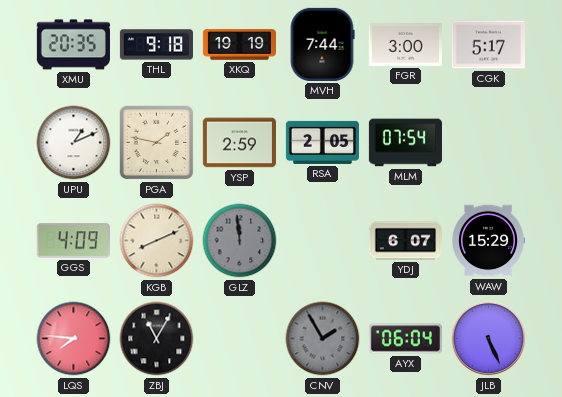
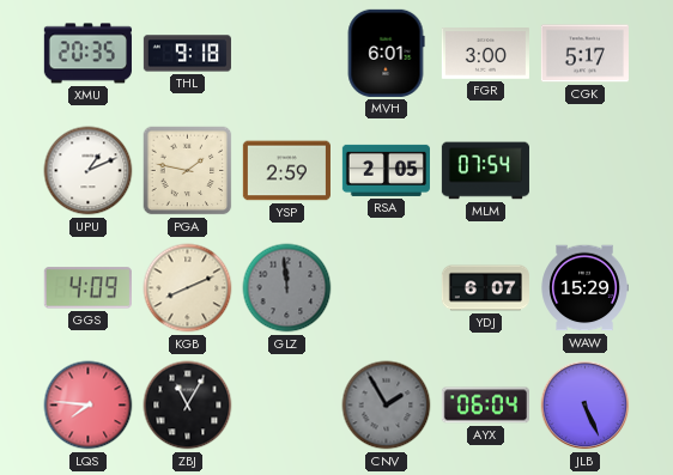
XKQ: 19:19 -> none (239, 45)
MVH: 7:44 -> 6:01 (386, 53)
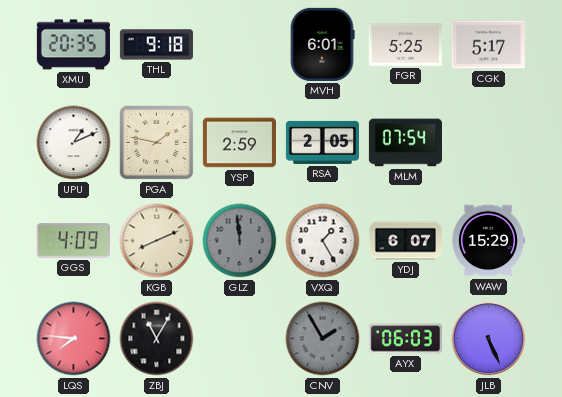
FGR: 3:00 -> 5:25 (405, 45)
VXQ: none -> 1:25 (323, 241)
AYX: 06:04 -> 06:03 (405, 339)
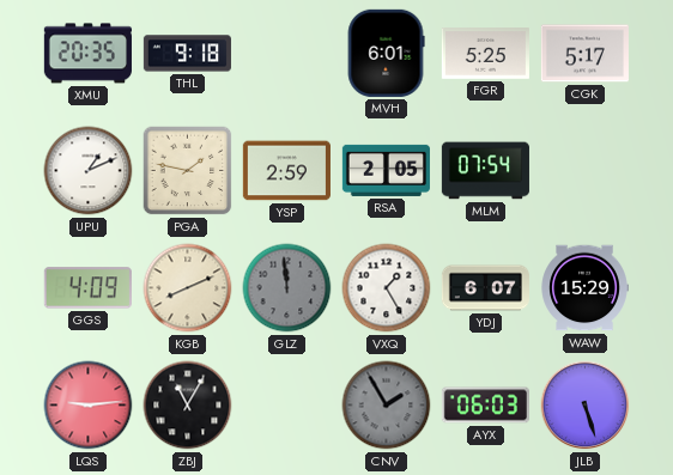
LQS: 7:46 -> 9:14 (89, 406)
JLB: 5:26 -> 5:27 (586, 406)
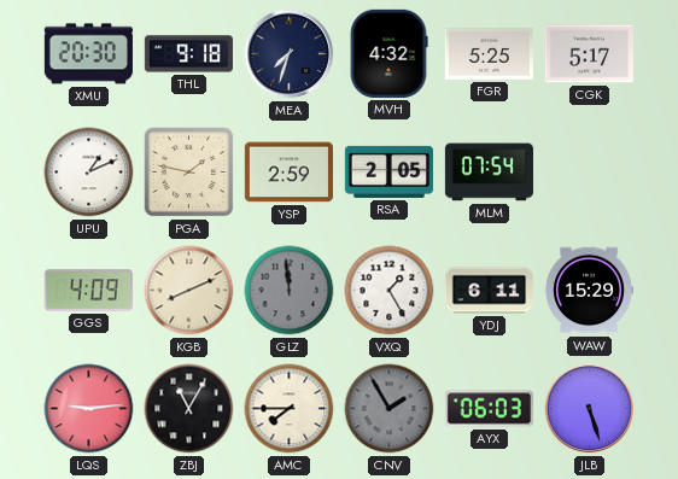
XMU: 20:35 -> 20:30 (88, 54)
MEA: none -> 7:33 (290, 54)
MVH: 6:01 -> 4:32 (388, 53)
YDJ: 6:07 -> 6:11 (489, 291)
AMC: none -> 7:45 (290, 409)
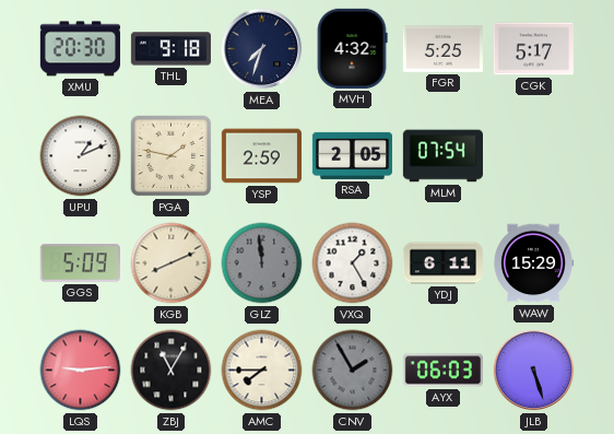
GGS: 4:09 -> 5:09 (80, 263)
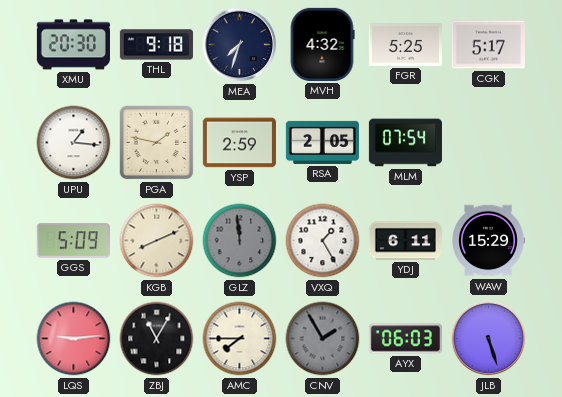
UPU: 1:11 -> 1:16 (74, 143)
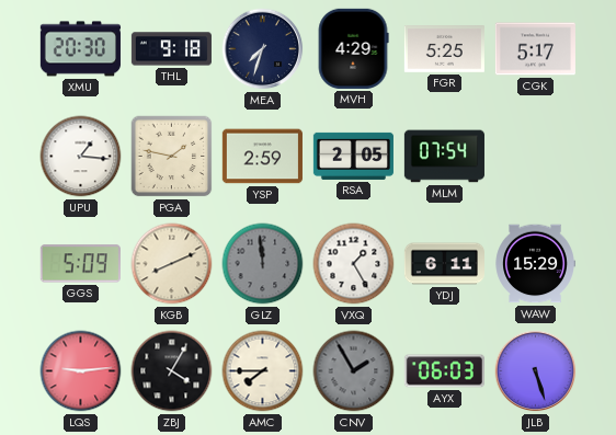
MVH: 4:32 -> 4:29 (353, 48)
ZBJ: 11:05 -> 4:05 (172, 371)
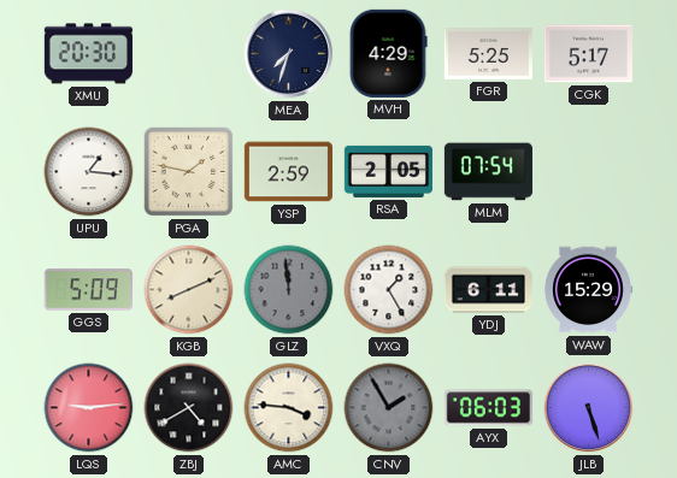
THL: 9:18 -> none (171, 49)
ZBJ: 4:05 -> 4:40 (189, 408)
AMC: 7:45 -> 3:46 (289, 408)
